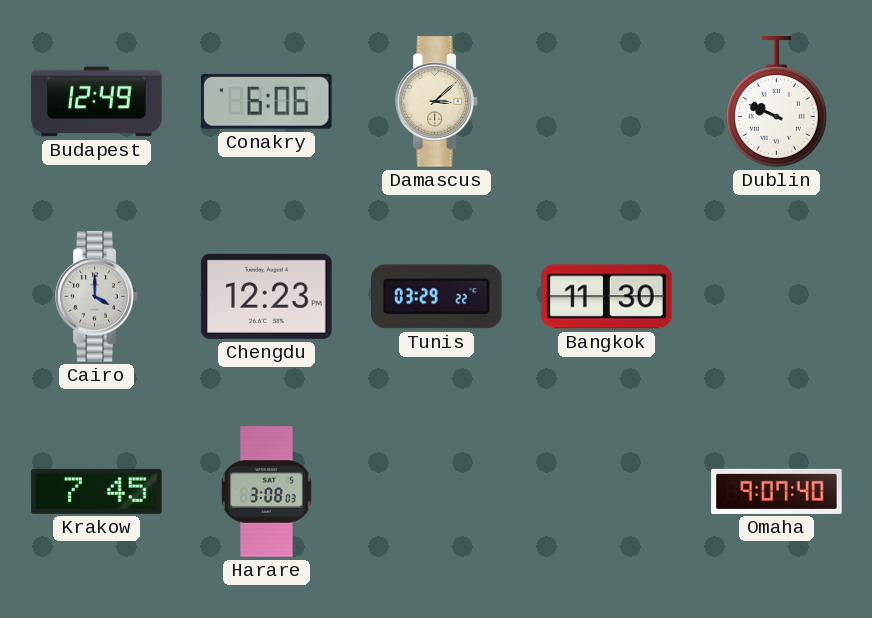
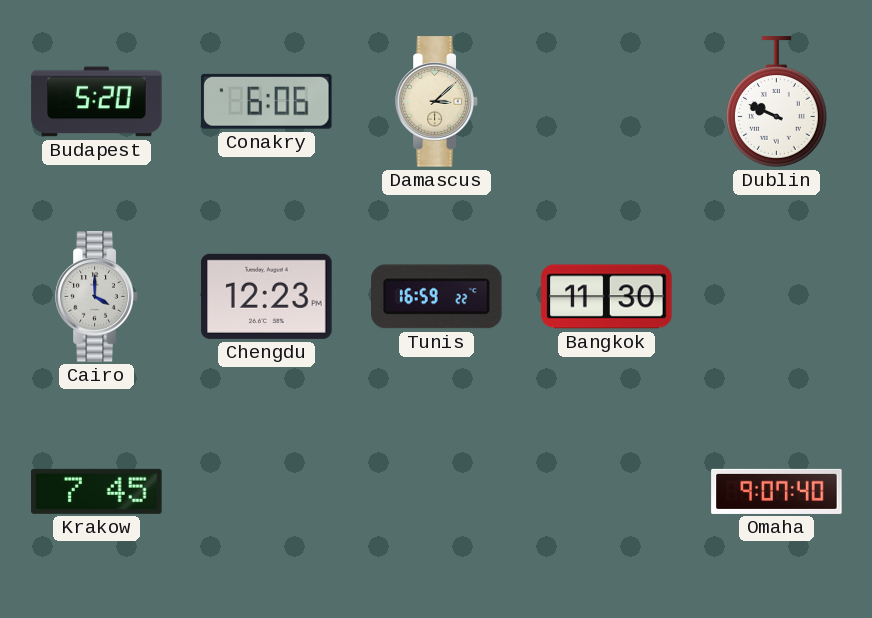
Budapest: 12:49 -> 5:20 (97, 102)
Tunis: 03:29 -> 16:59 (437, 297)
Harare: 3:08 -> none (267, 492)
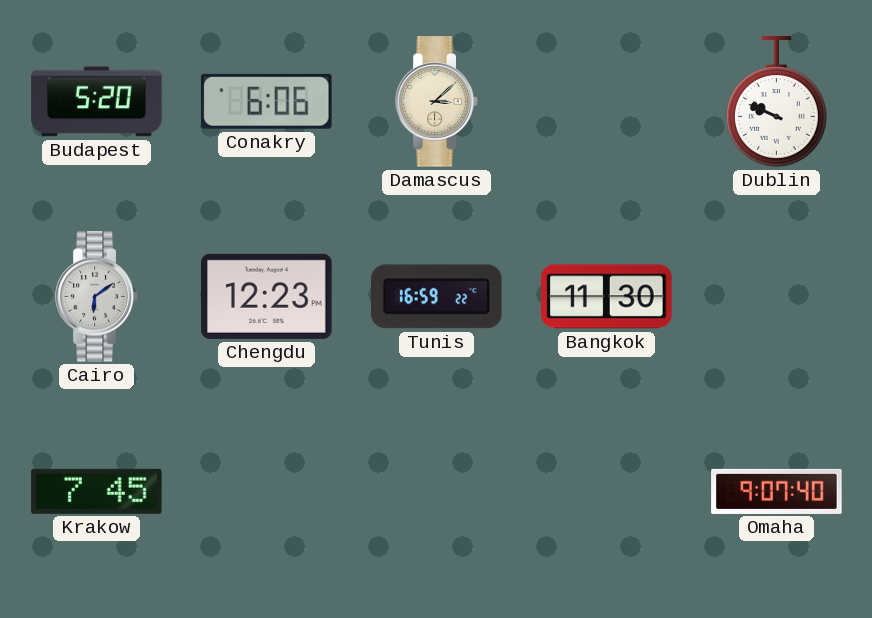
Cairo: 4:00 -> 6:09 (97, 297)
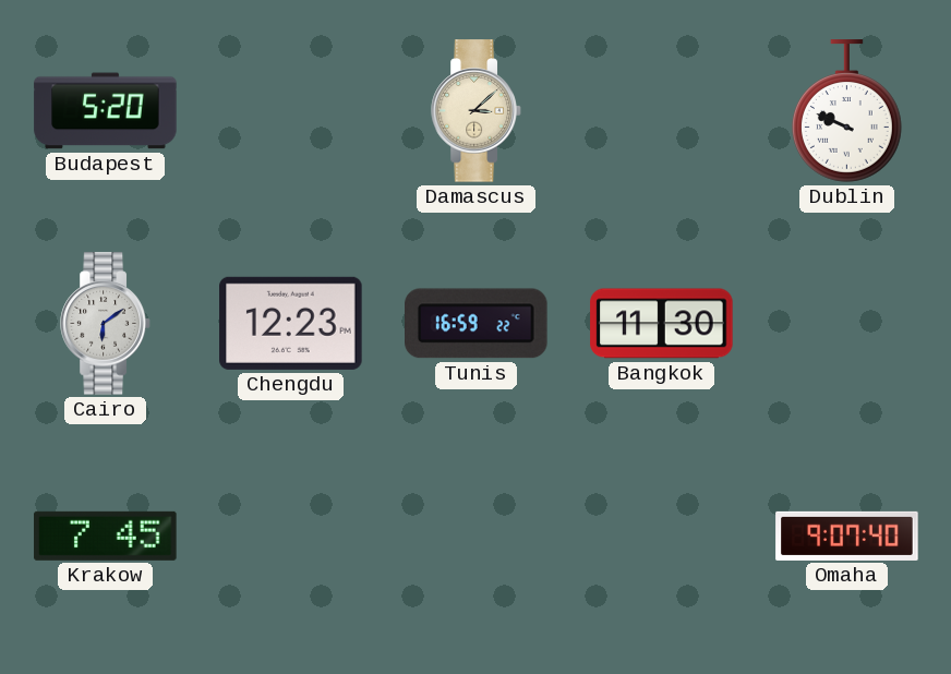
Conakry: 6:06 -> none (267, 101)
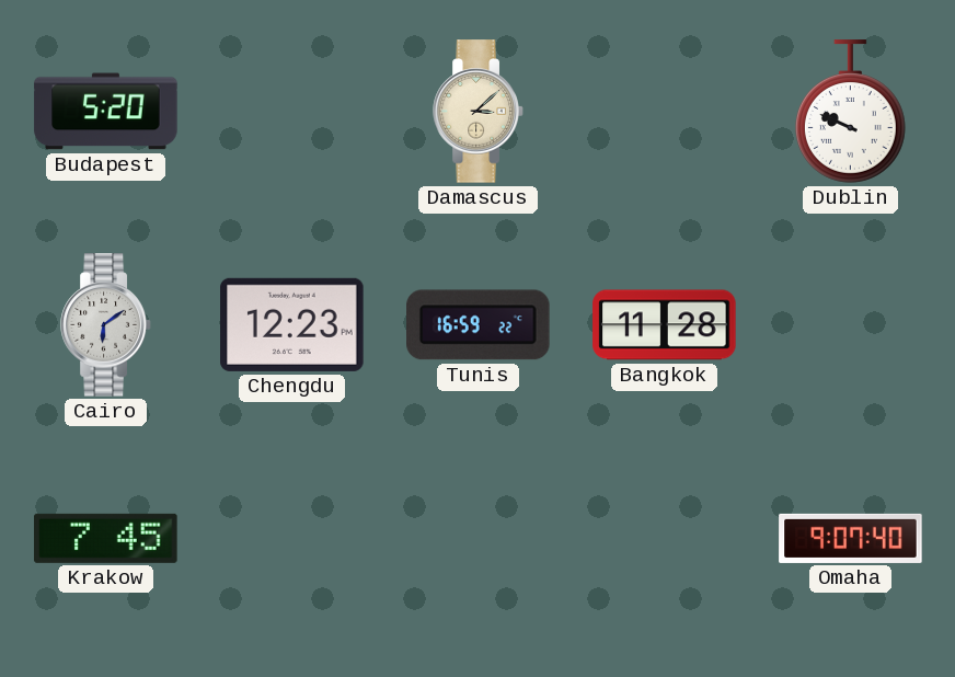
Bangkok: 11:30 -> 11:28 (665, 325)
